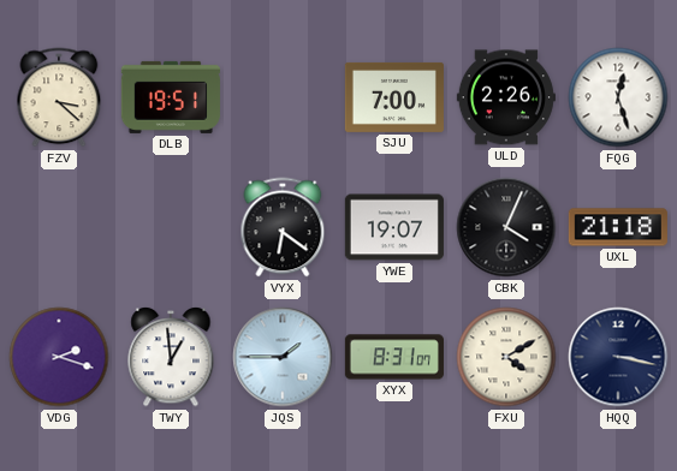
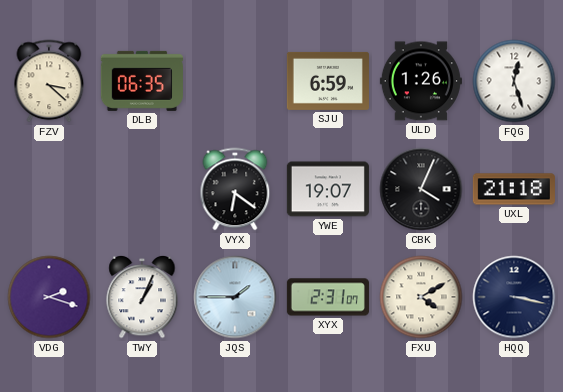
DLB: 19:51 -> 06:35 (142, 81)
SJU: 7:00 -> 6:59 (328, 81)
ULD: 2:26 -> 1:26 (421, 81)
TWY: 12:59 -> 1:04 (142, 297)
XYX: 8:31 -> 2:31 (328, 297)
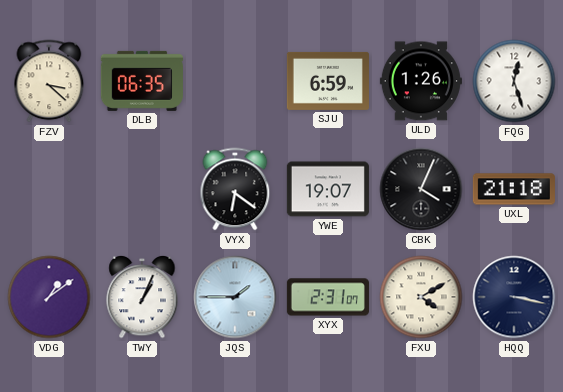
VDG: 2:18 -> 1:09 (49, 297)
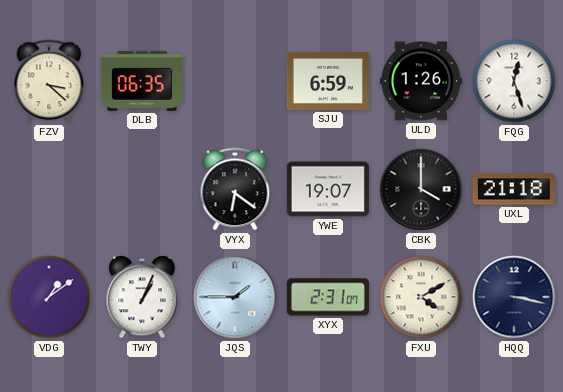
CBK: 4:04 -> 4:00 (421, 189)
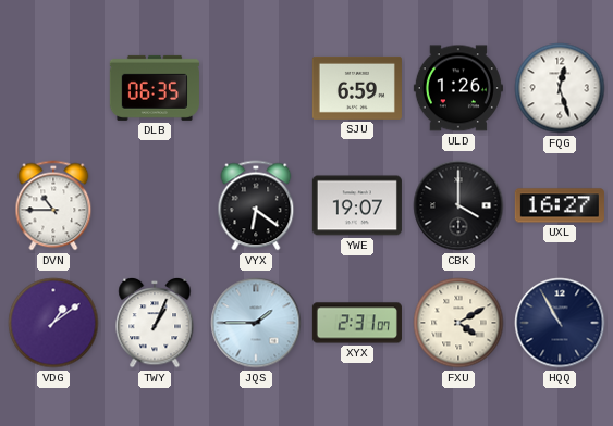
FZV: 3:22 -> none (49, 81)
DVN: none -> 10:45 (53, 205)
UXL: 21:18 -> 16:27 (560, 205)
HQQ: 3:17 -> 10:55 (560, 323)
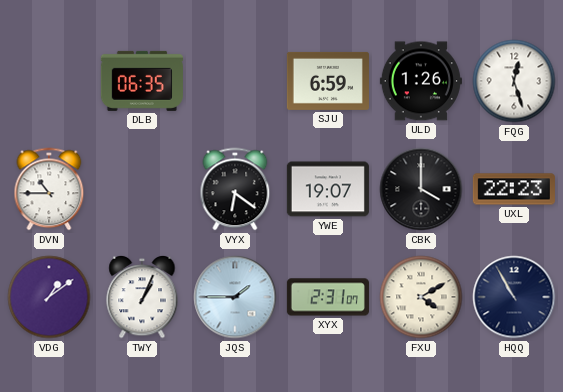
UXL: 16:27 -> 22:23 (514, 189)
